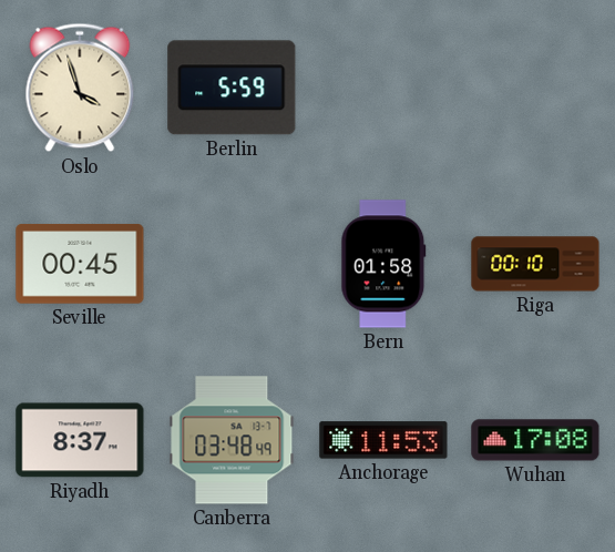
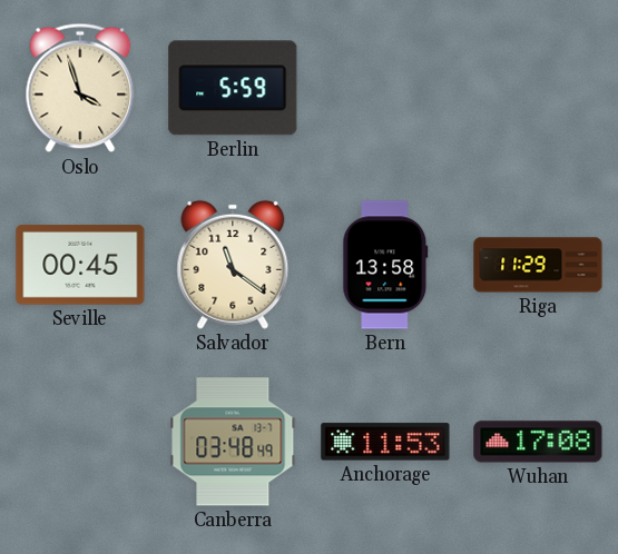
Salvador: none -> 11:21 (233, 265)
Bern: 01:58 -> 13:58 (385, 265)
Riga: 00:10 -> 11:29 (538, 265)
Riyadh: 8:37 -> none (80, 440)
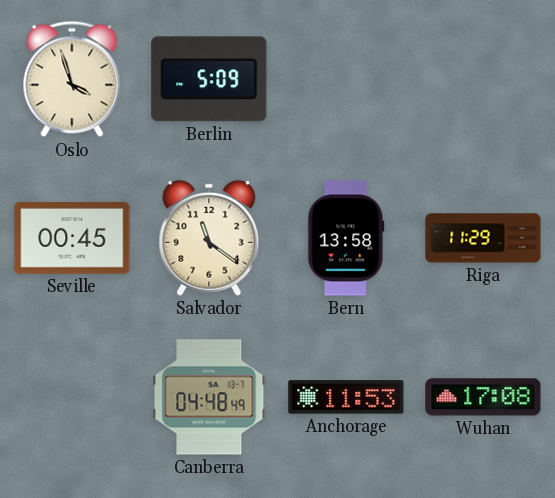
Berlin: 5:59 -> 5:09 (209, 79)
Canberra: 03:48 -> 04:48 (209, 397)
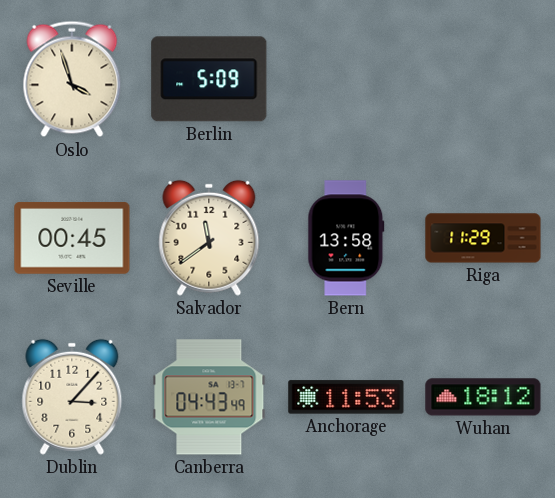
Salvador: 11:21 -> 11:39 (209, 238)
Dublin: none -> 3:07 (72, 397)
Canberra: 04:48 -> 04:43 (209, 397)
Wuhan: 17:08 -> 18:12 (483, 397)
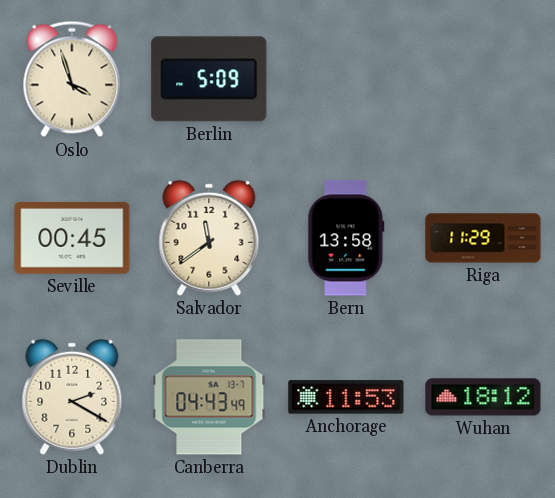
Dublin: 3:07 -> 2:20 (72, 397)
